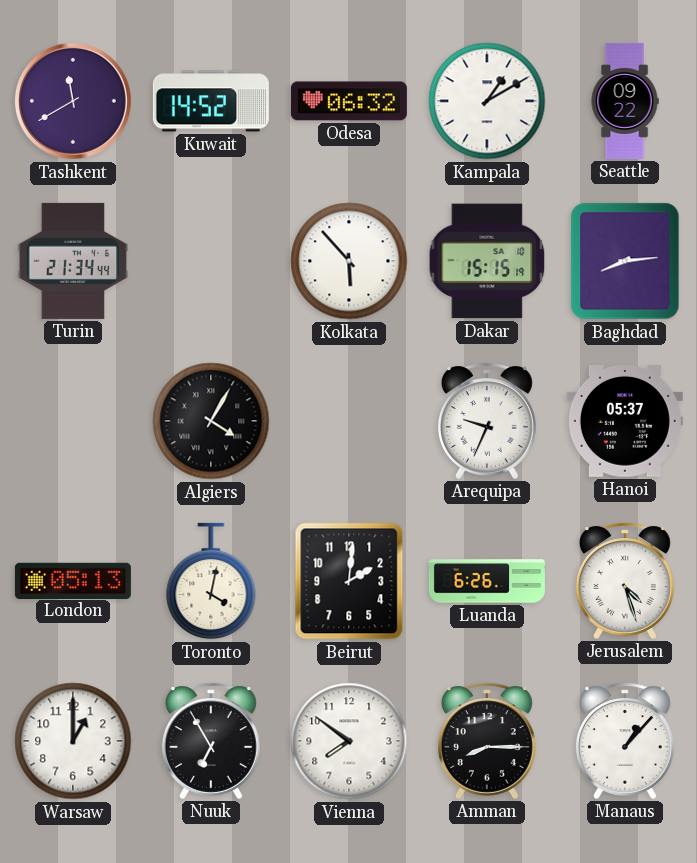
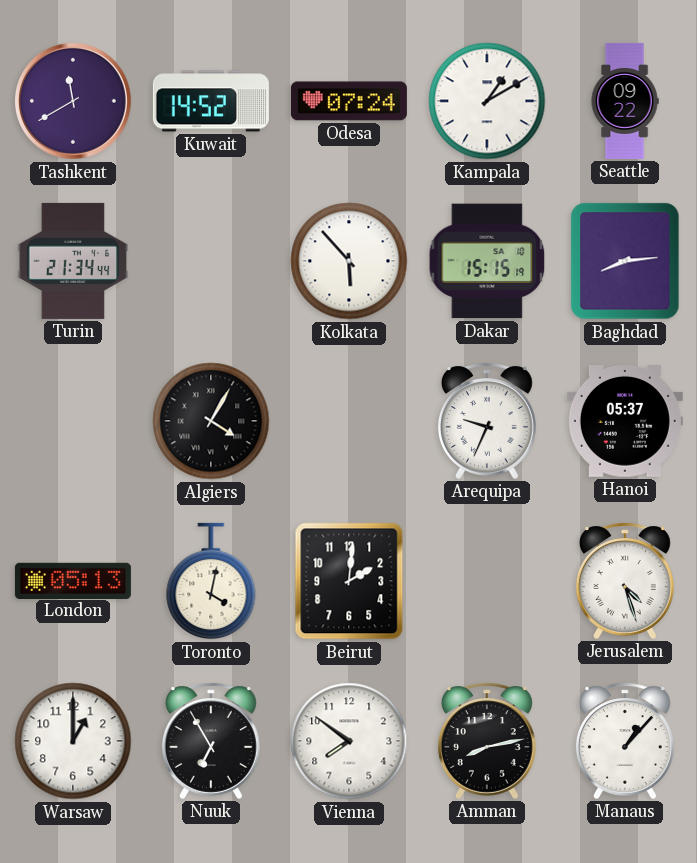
Odesa: 06:32 -> 07:24 (349, 101)
Luanda: 6:26 -> none (487, 581)
Amman: 8:15 -> 8:13 (487, 741)
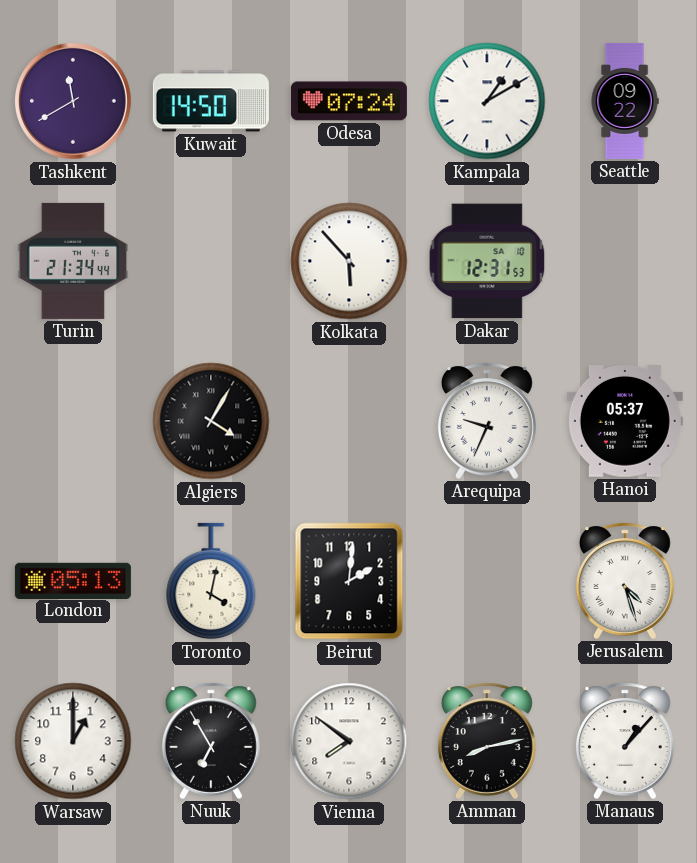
Kuwait: 14:52 -> 14:50 (211, 101)
Dakar: 15:15 -> 12:31 (487, 261)
Baghdad: 8:14 -> none (625, 261)
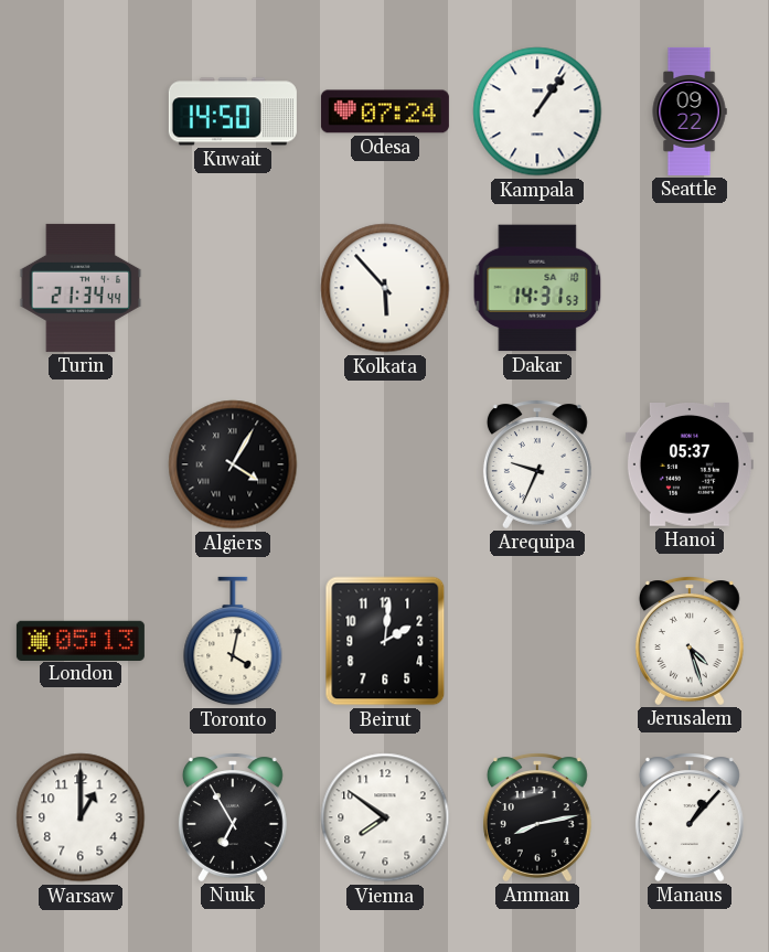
Tashkent: 11:40 -> none (73, 101)
Kampala: 1:10 -> 1:06 (537, 111)
Dakar: 12:31 -> 14:31 (537, 288)
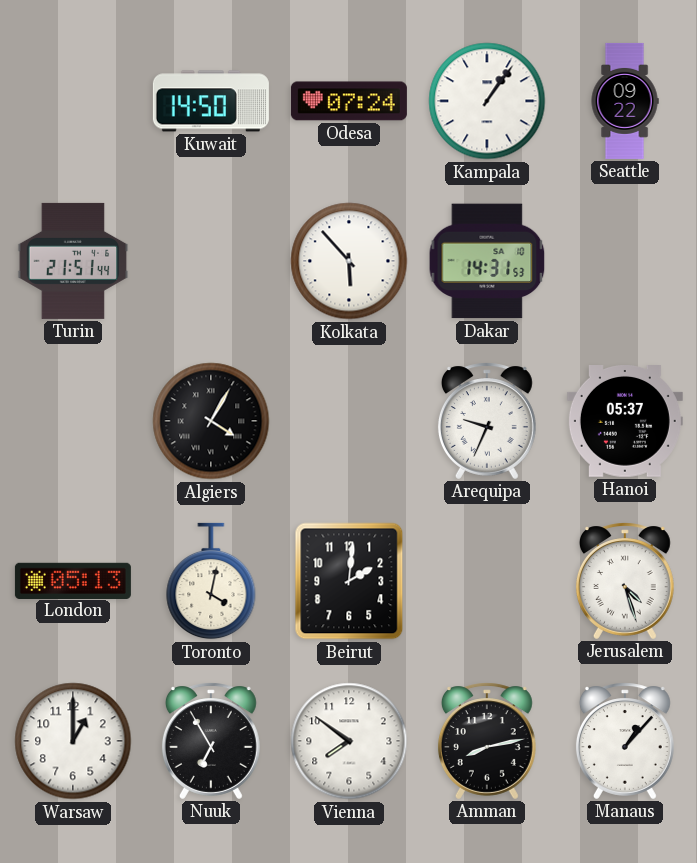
Turin: 21:34 -> 21:51 (73, 261)
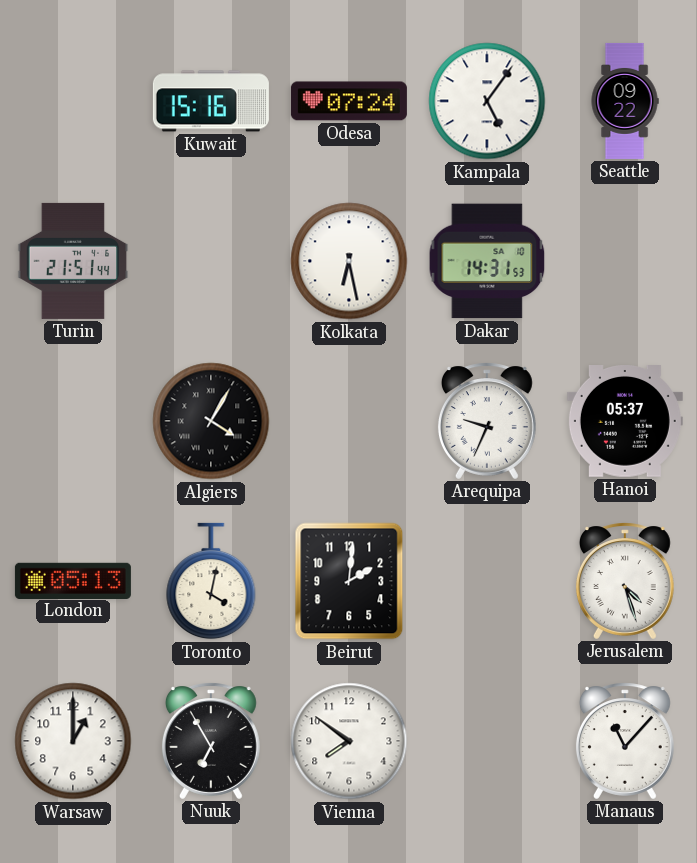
Kuwait: 14:50 -> 15:16 (211, 101)
Kampala: 1:06 -> 5:06 (487, 101)
Kolkata: 5:53 -> 6:28 (349, 261)
Amman: 8:13 -> none (487, 741)
Manaus: 1:07 -> 11:07 (625, 741)
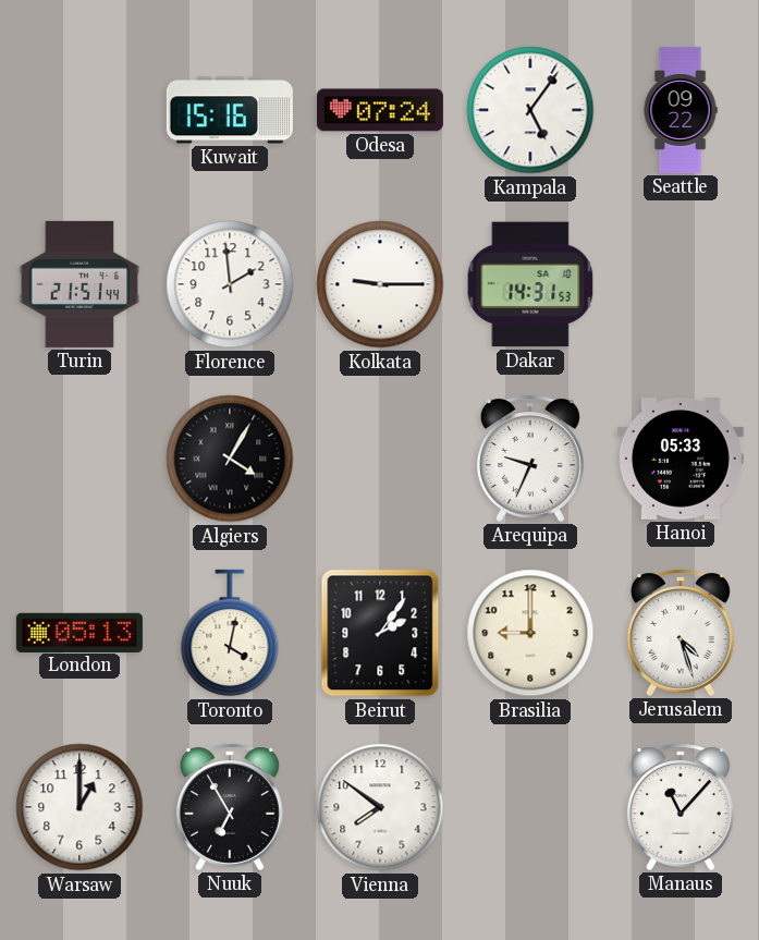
Florence: none -> 1:59 (230, 284)
Kolkata: 6:28 -> 9:15 (380, 284)
Hanoi: 05:37 -> 05:33 (681, 460)
Beirut: 2:01 -> 2:06 (380, 633)
Brasilia: none -> 9:00 (530, 633)
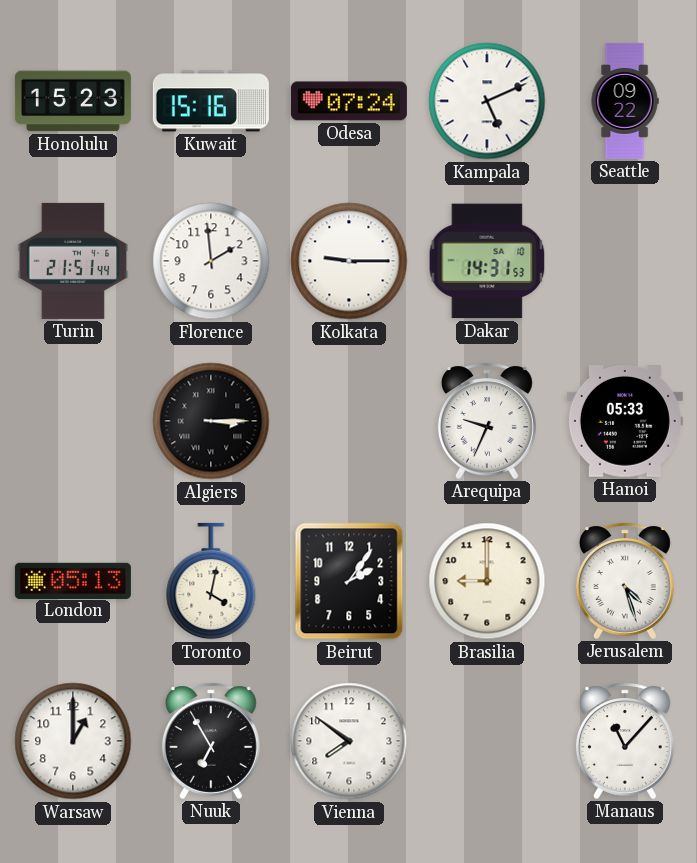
Honolulu: none -> 15:23 (73, 101)
Kampala: 5:06 -> 5:11 (487, 101)
Algiers: 4:05 -> 3:15 (211, 421)
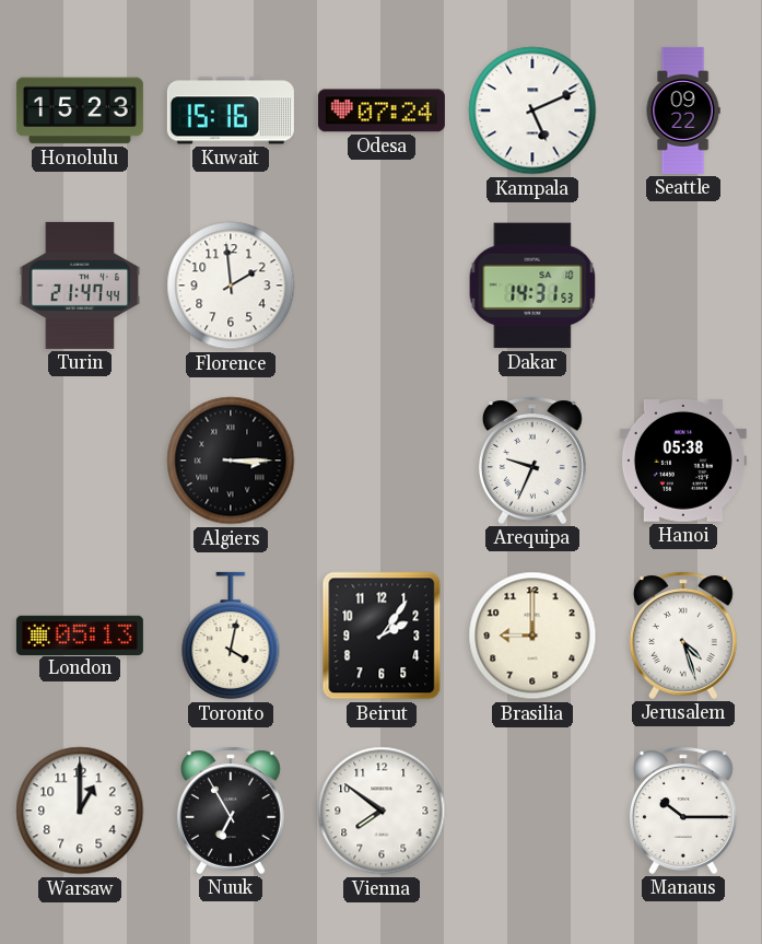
Turin: 21:51 -> 21:47 (80, 285)
Kolkata: 9:15 -> none (349, 261)
Hanoi: 05:33 -> 05:38 (683, 462)
Manaus: 11:07 -> 10:15 (683, 811)
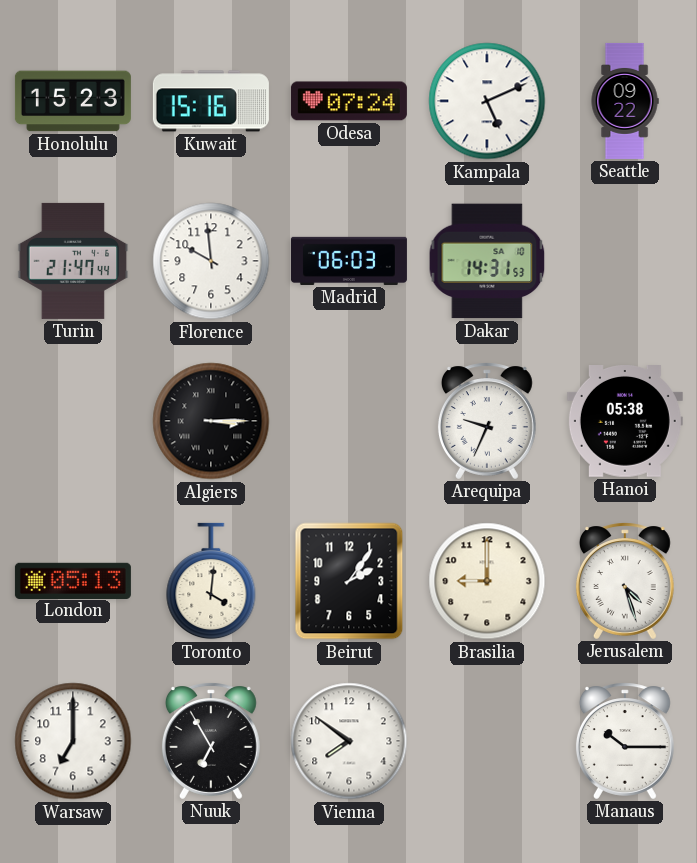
Florence: 1:59 -> 9:59 (211, 261)
Madrid: none -> 06:03 (349, 261)
Toronto: 4:02 -> 4:01 (211, 581)
Warsaw: 1:00 -> 7:00 (73, 741)
